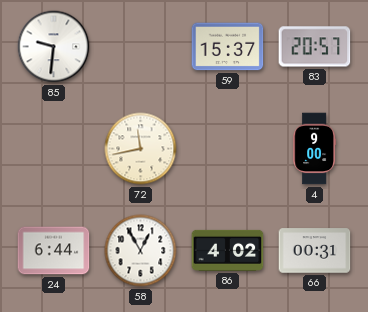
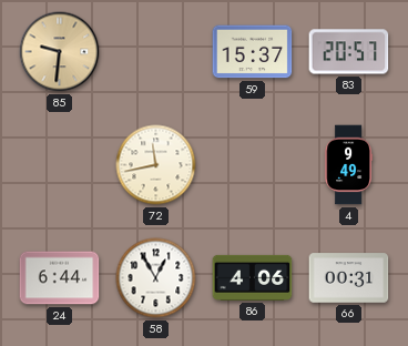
85 dial: white -> champagne (60, 52)
4: 9:00 -> 9:49 (349, 165)
86: 4:02 -> 4:06 (253, 277)
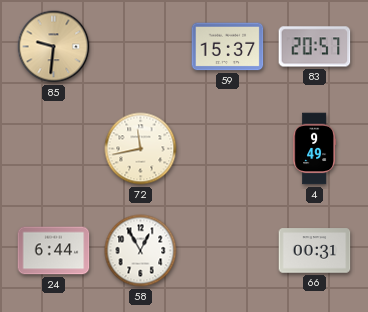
86: 4:06 -> none (253, 277)
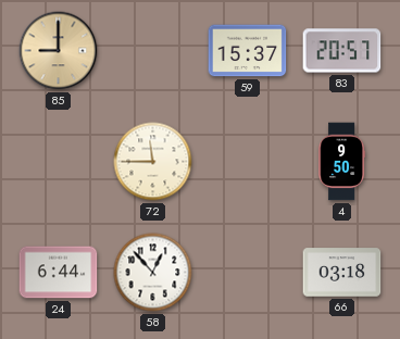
85: 9:31 -> 9:00 (59, 51)
72: 11:43 -> 11:45 (153, 162)
4: 9:49 -> 9:50 (342, 162)
58: 12:55 -> 12:53 (153, 273)
66: 00:31 -> 03:18 (342, 273)
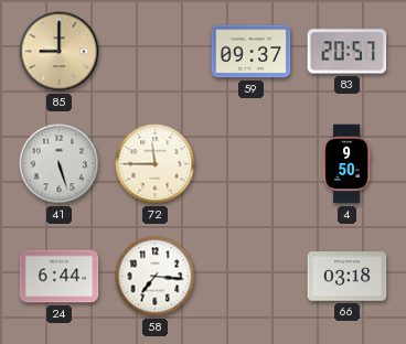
59: 15:37 -> 09:37 (252, 52)
41: none -> 5:27 (60, 164)
58: 12:53 -> 7:16 (156, 277)
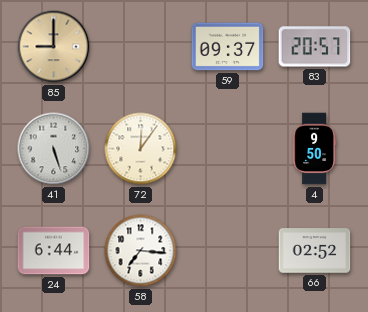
72: 11:45 -> 12:06 (141, 149)
66: 03:18 -> 02:52 (315, 251)
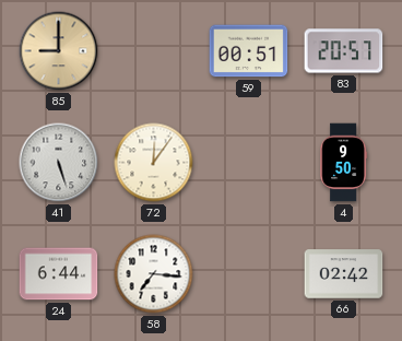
59: 09:37 -> 00:51 (249, 51)
66: 02:52 -> 02:42 (344, 274)
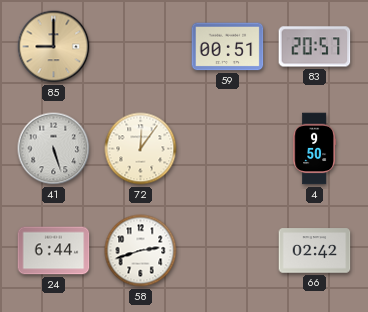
58: 7:16 -> 2:42 (141, 251)
